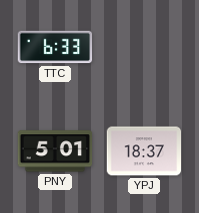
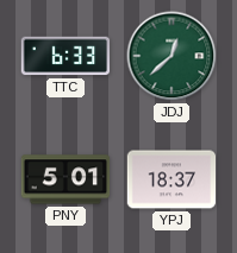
JDJ: none -> 12:38 (171, 56)
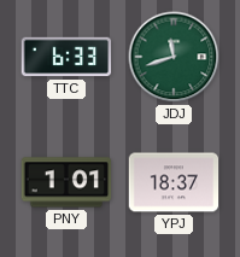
JDJ: 12:38 -> 11:42 (174, 57)
PNY: 5:01 -> 1:01 (66, 182)
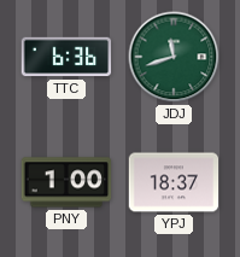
TTC: 6:33 -> 6:36 (66, 57)
PNY: 1:01 -> 1:00 (66, 182)
